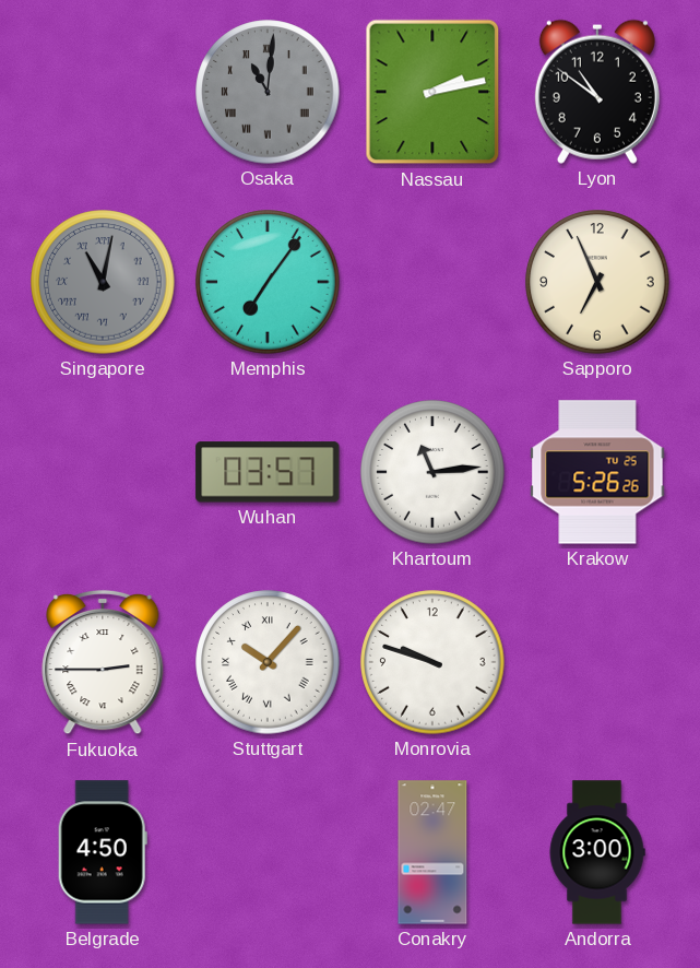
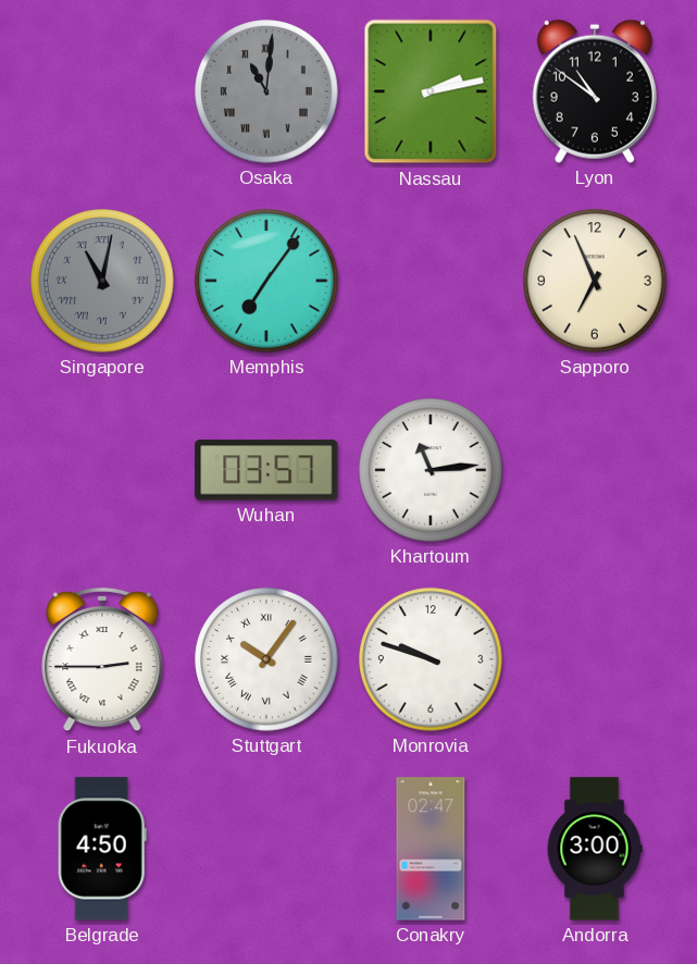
Krakow: 5:26 -> none (597, 472)
Stuttgart: 10:07 -> 10:06 (266, 659)
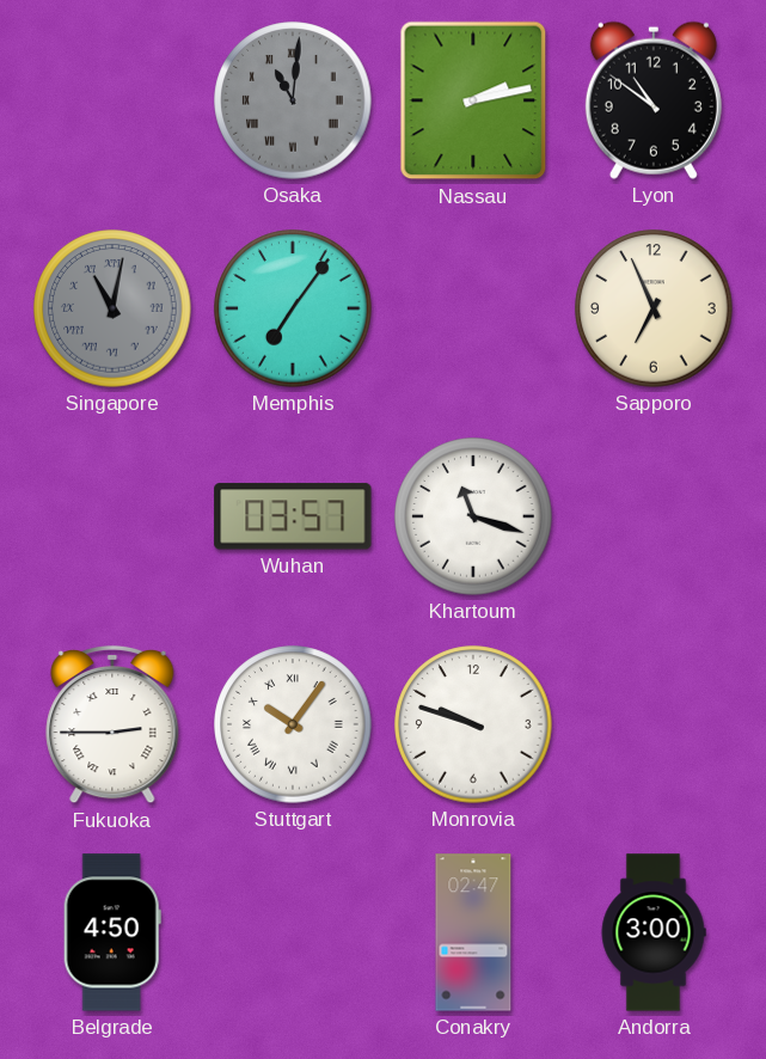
Khartoum: 11:14 -> 11:18 (473, 516)
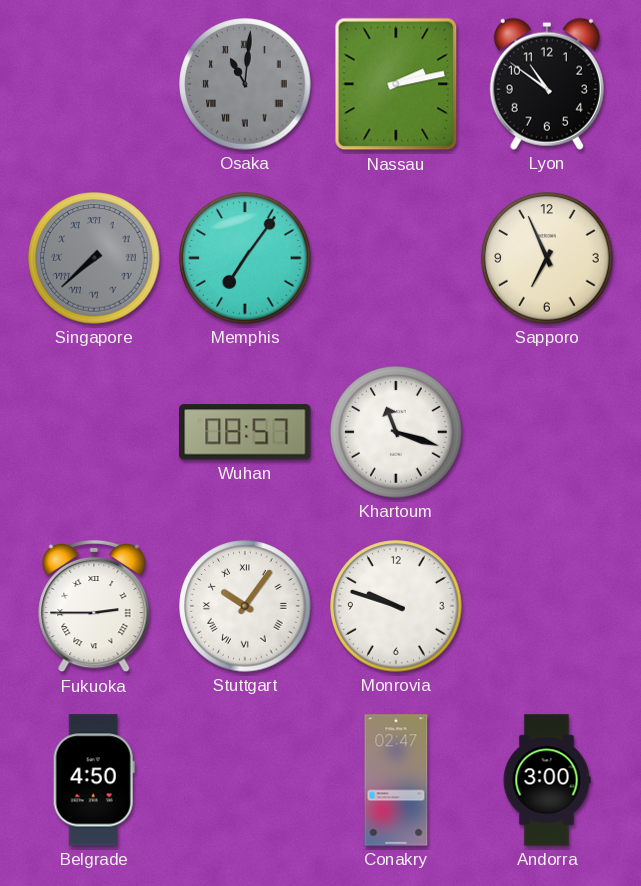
Singapore: 11:02 -> 7:38 (94, 258)
Wuhan: 03:57 -> 08:57 (245, 432)
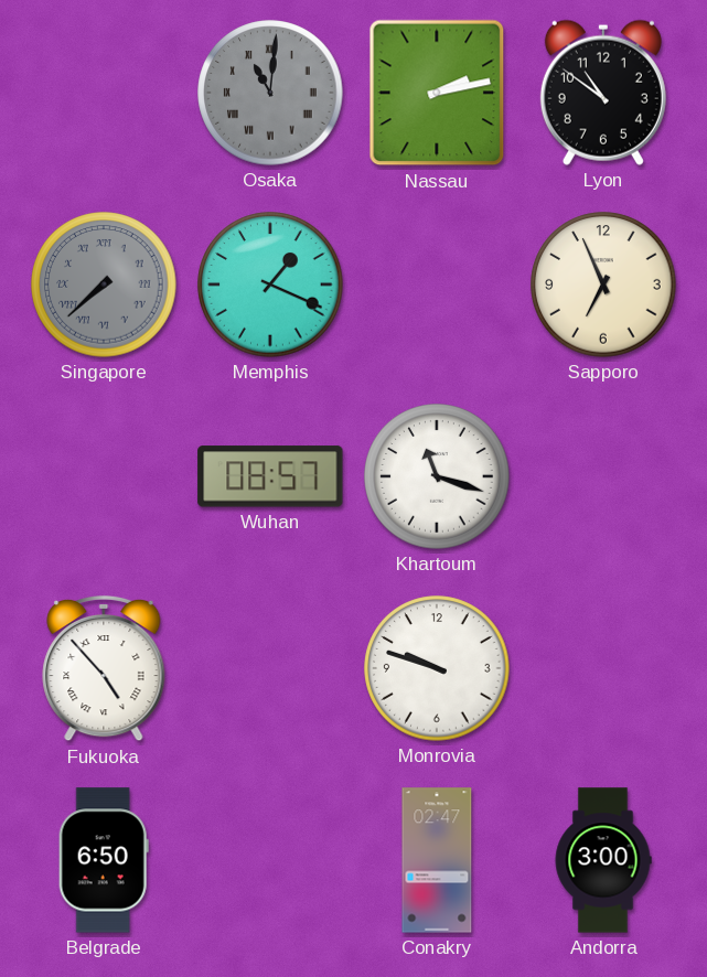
Memphis: 7:06 -> 1:19 (270, 284)
Fukuoka: 2:45 -> 4:53 (104, 668)
Stuttgart: 10:06 -> none (245, 606)
Belgrade: 4:50 -> 6:50 (104, 860)
